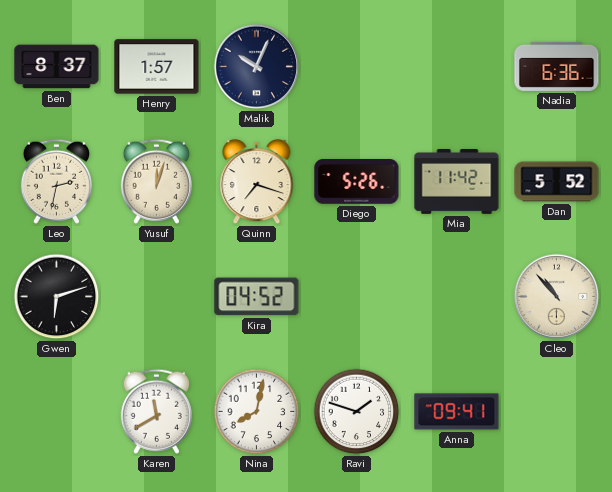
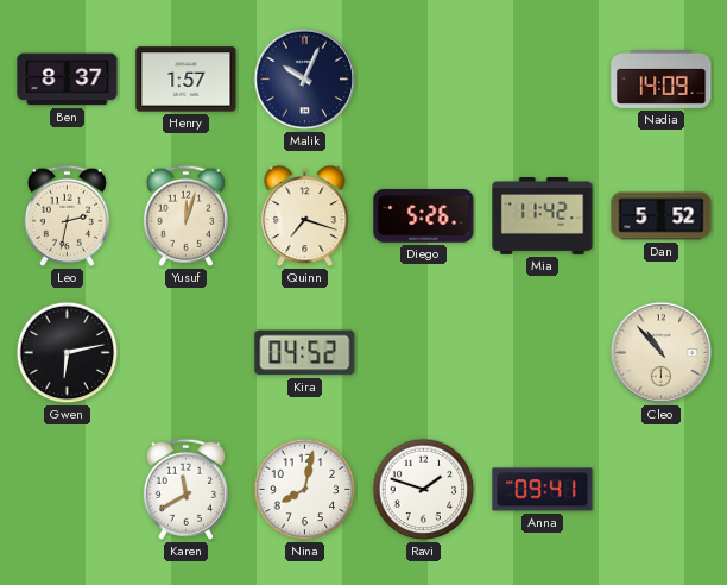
Nadia: 6:36 -> 14:09 (662, 78)
Gwen: 6:12 -> 6:13 (68, 353)
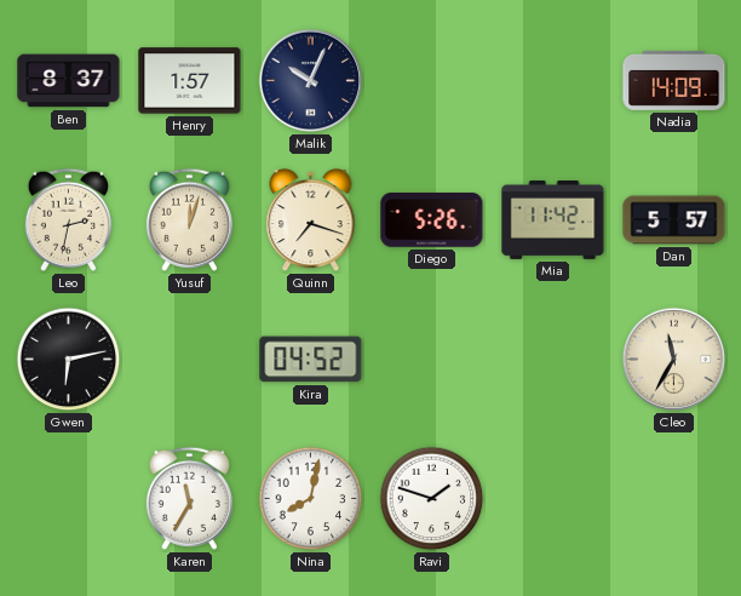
Dan: 5:52 -> 5:57 (674, 220)
Cleo: 10:53 -> 11:35 (674, 360)
Karen: 11:40 -> 11:35 (189, 498)
Anna: 09:41 -> none (543, 490)
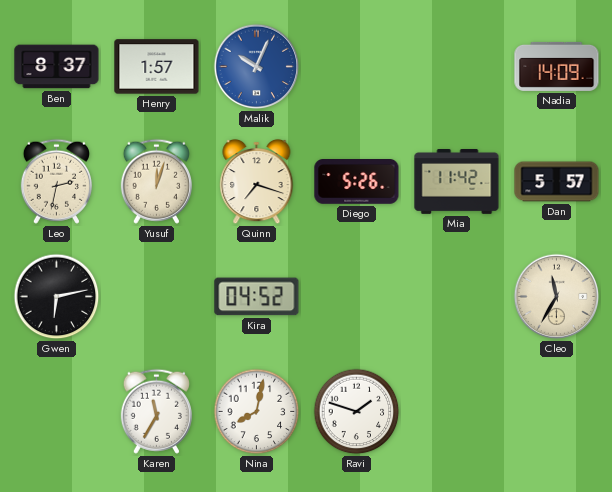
Malik dial: navy -> blue (257, 67)
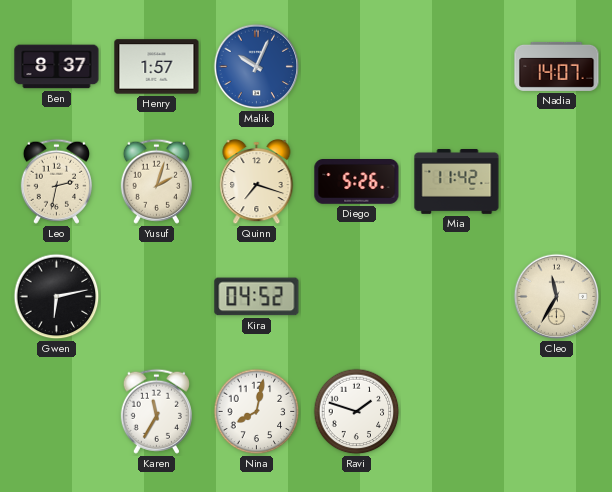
Nadia: 14:09 -> 14:07 (557, 66)
Yusuf: 12:03 -> 2:03 (156, 181)
Dan: 5:57 -> none (557, 182)
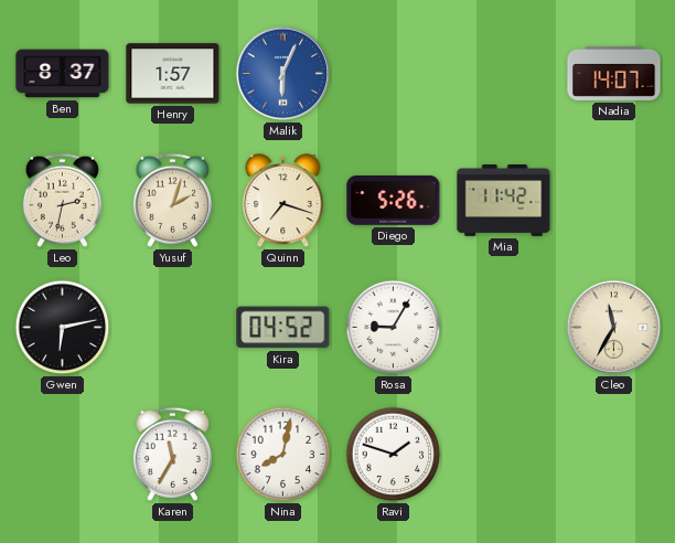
Malik: 10:04 -> 6:04 (283, 74)
Rosa: none -> 9:05 (394, 328)
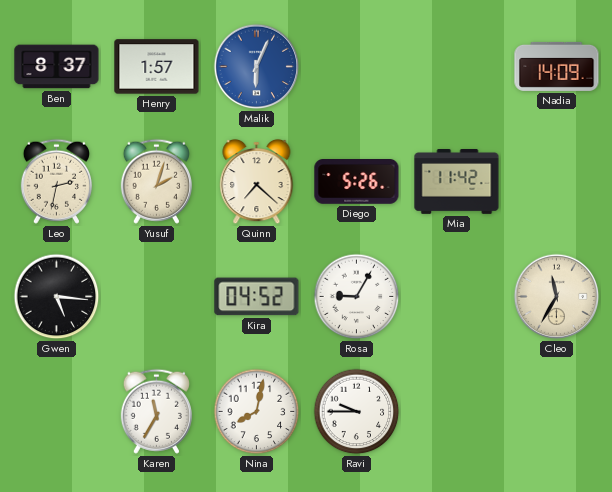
Nadia: 14:07 -> 14:09 (557, 66)
Quinn: 7:18 -> 7:22 (257, 182)
Gwen: 6:13 -> 5:16 (57, 297)
Ravi: 1:48 -> 9:45 (357, 412)
